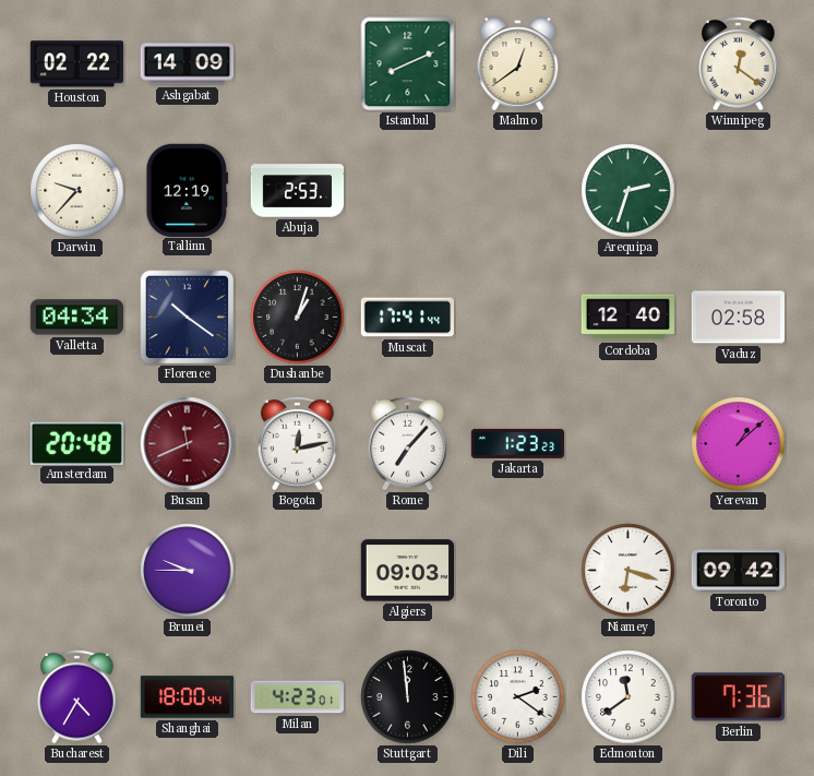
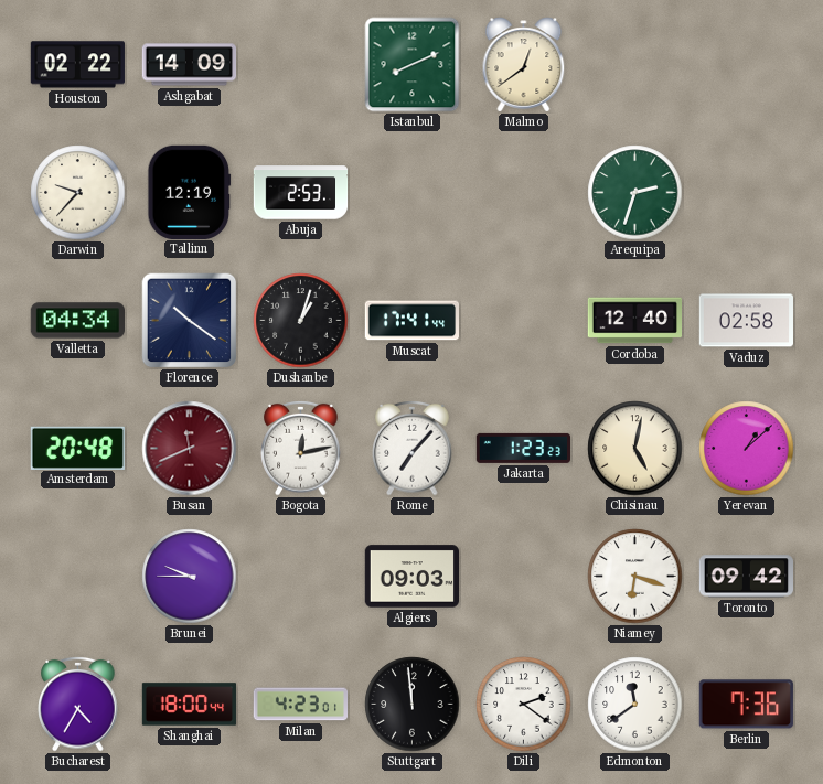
Winnipeg: 12:21 -> none (739, 63)
Chisinau: none -> 5:02 (635, 449)
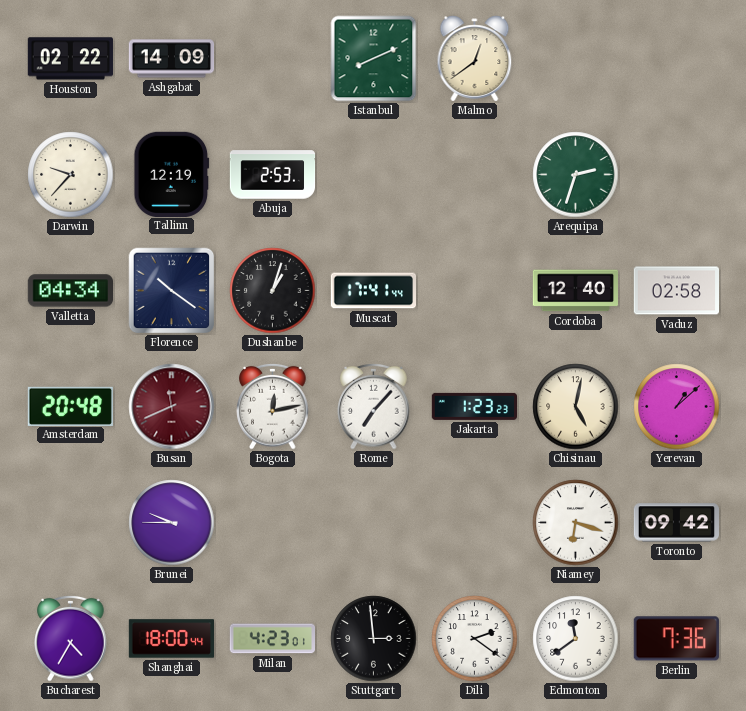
Algiers: 09:03 -> none (411, 577)
Stuttgart: 11:59 -> 2:59 (374, 639)
